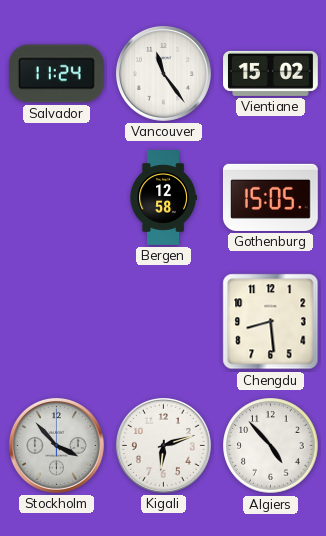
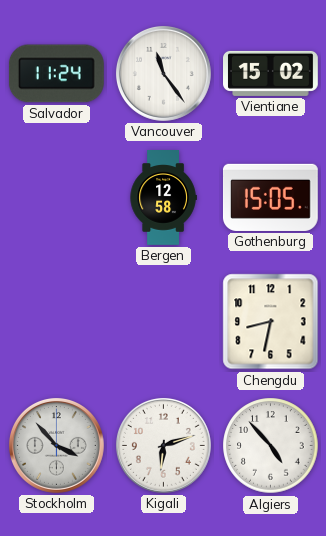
Chengdu: 8:29 -> 8:32 (271, 322)
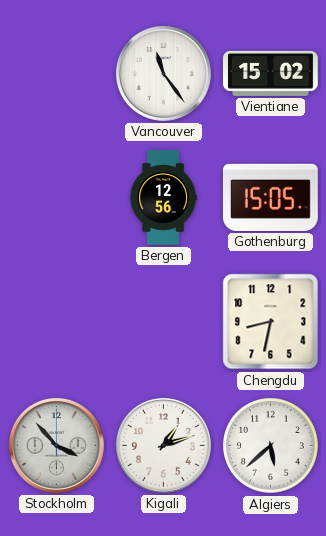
Salvador: 11:24 -> none (56, 74)
Bergen: 12:58 -> 12:56 (163, 198)
Kigali: 6:12 -> 1:12 (163, 445)
Algiers: 4:53 -> 5:38 (271, 446)
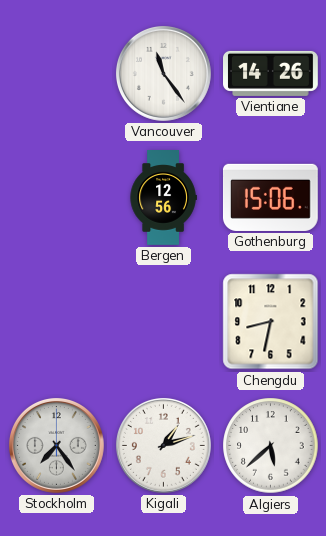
Vientiane: 15:02 -> 14:26 (271, 73)
Gothenburg: 15:05 -> 15:06 (270, 197)
Stockholm: 3:53 -> 7:24 (56, 445)
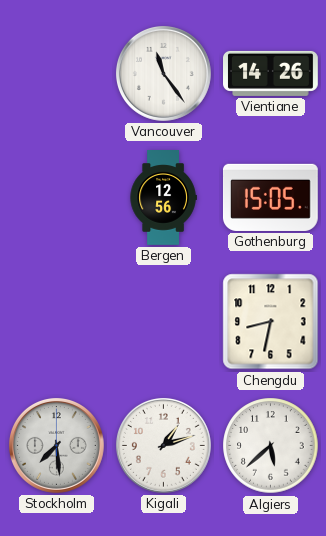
Gothenburg: 15:06 -> 15:05 (270, 197)
Stockholm: 7:24 -> 7:29 (56, 445)
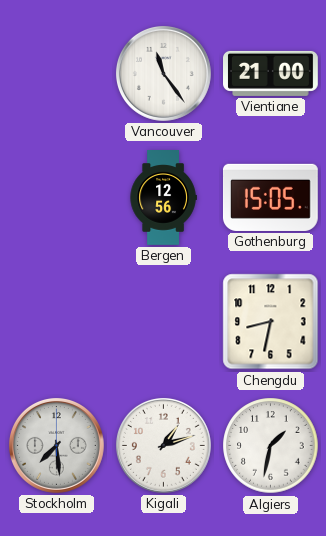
Vientiane: 14:26 -> 21:00 (271, 73)
Algiers: 5:38 -> 1:32 (271, 446)
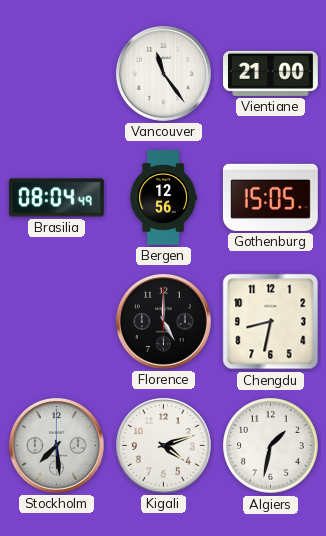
Brasilia: none -> 08:04 (56, 198)
Florence: none -> 5:00 (163, 321)
Kigali: 1:12 -> 4:12 (163, 445)
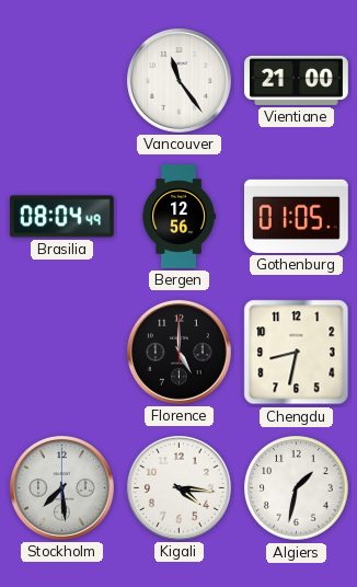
Gothenburg: 15:05 -> 01:05 (296, 216)
Kigali: 4:12 -> 4:16 (178, 487)
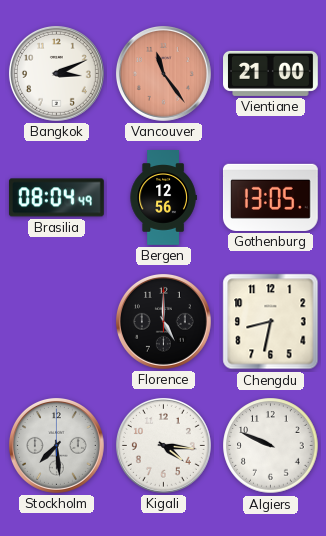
Bangkok: none -> 3:11 (56, 73)
Vancouver dial: white -> salmon (163, 73)
Gothenburg: 01:05 -> 13:05 (270, 197)
Algiers: 1:32 -> 9:49 (271, 446)
